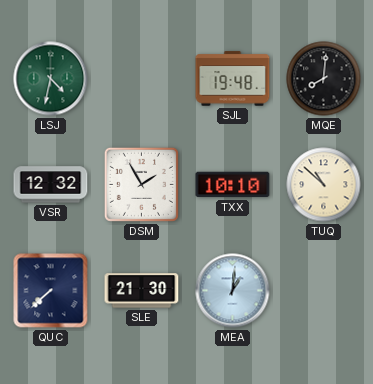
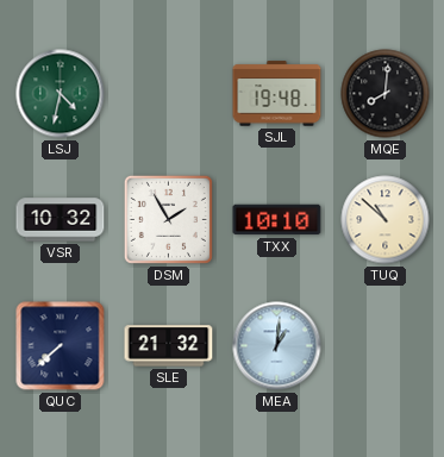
VSR: 12:32 -> 10:32 (61, 220)
SLE: 21:30 -> 21:32 (169, 346)
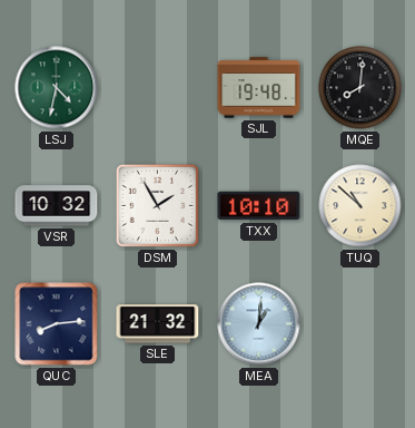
QUC: 7:38 -> 8:14 (57, 324)
